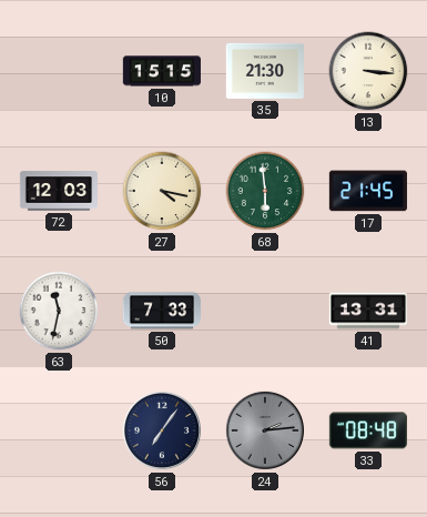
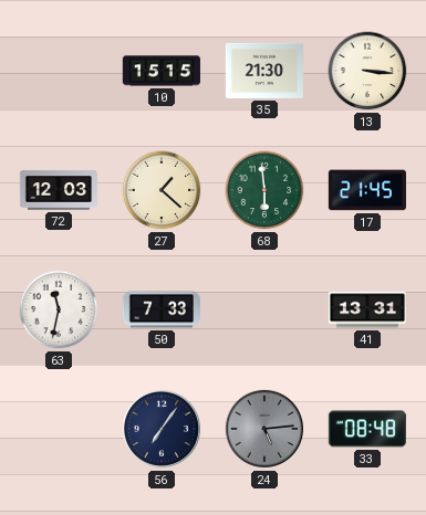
27: 4:17 -> 1:22 (162, 190)
24: 2:14 -> 5:14 (264, 429)
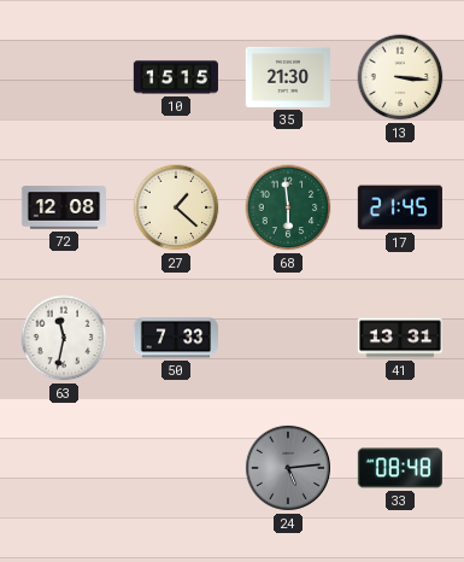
72: 12:03 -> 12:08 (63, 207)
56: 7:06 -> none (162, 429)
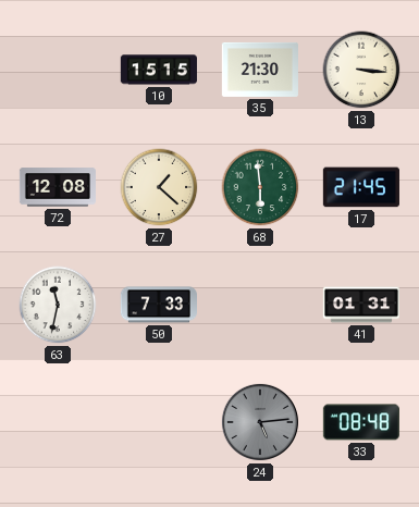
41: 13:31 -> 01:31 (360, 305)
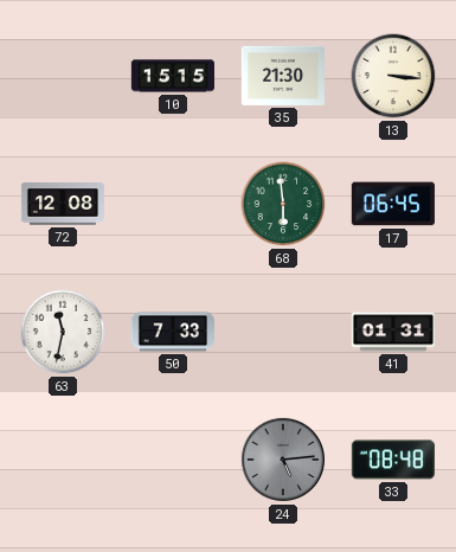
27: 1:22 -> none (159, 187)
17: 21:45 -> 06:45 (393, 204)
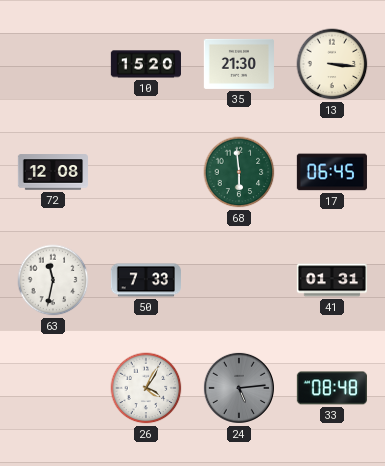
10: 15:15 -> 15:20 (146, 64)
26: none -> 4:05 (146, 388)
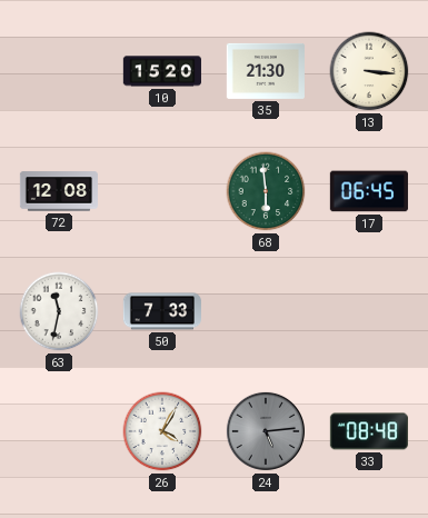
41: 01:31 -> none (331, 280)
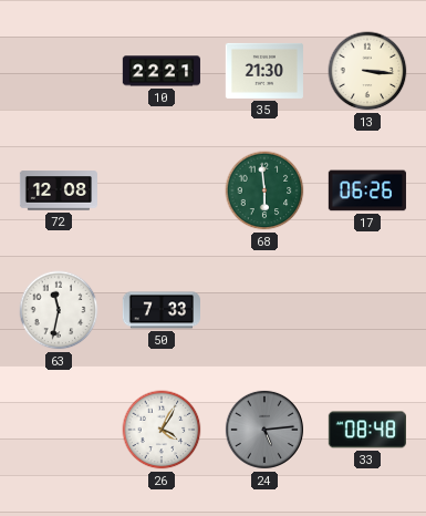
10: 15:20 -> 22:21 (162, 71)
17: 06:45 -> 06:26 (367, 190)
